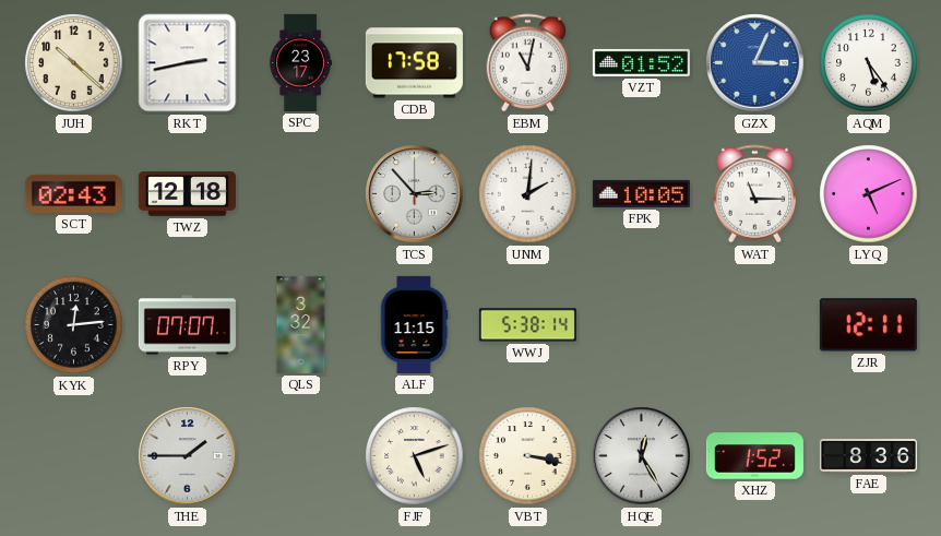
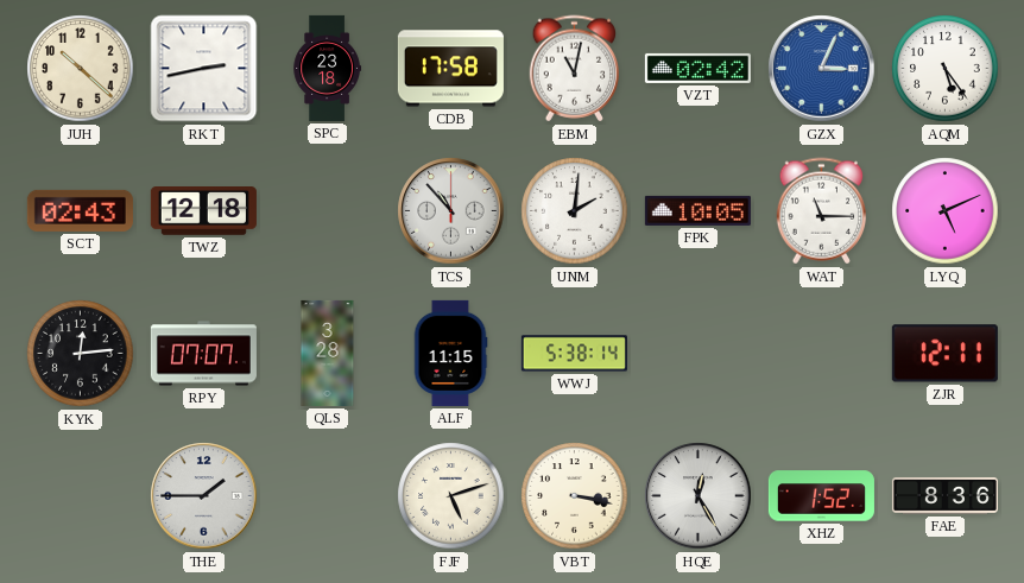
SPC: 23:17 -> 23:18 (327, 68)
VZT: 01:52 -> 02:42 (697, 68)
TCS: 2:53 -> 10:53 (451, 211)
QLS: 3:32 -> 3:28 (328, 353)
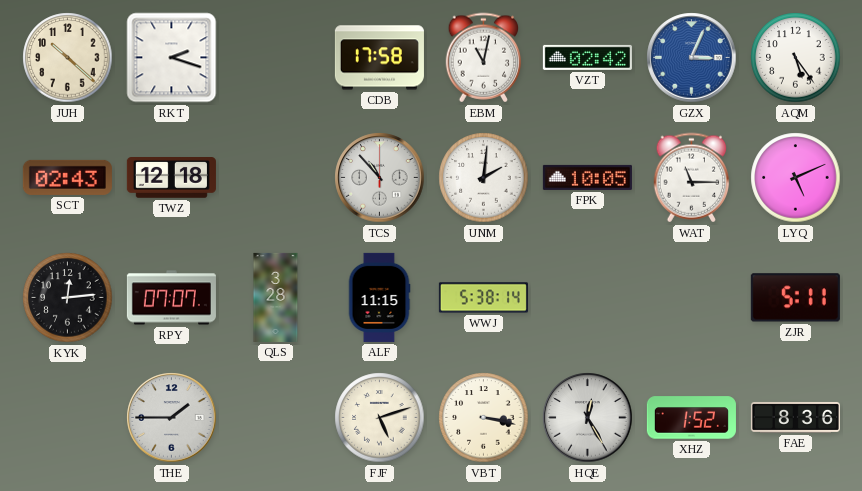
RKT: 2:43 -> 2:18 (172, 58)
SPC: 23:18 -> none (327, 68)
ZJR: 12:11 -> 5:11 (795, 298)
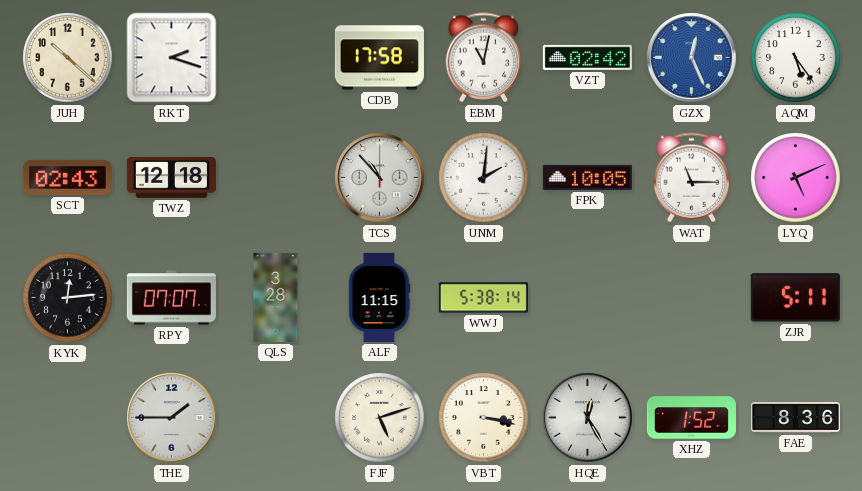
GZX: 3:04 -> 12:26 (692, 58)
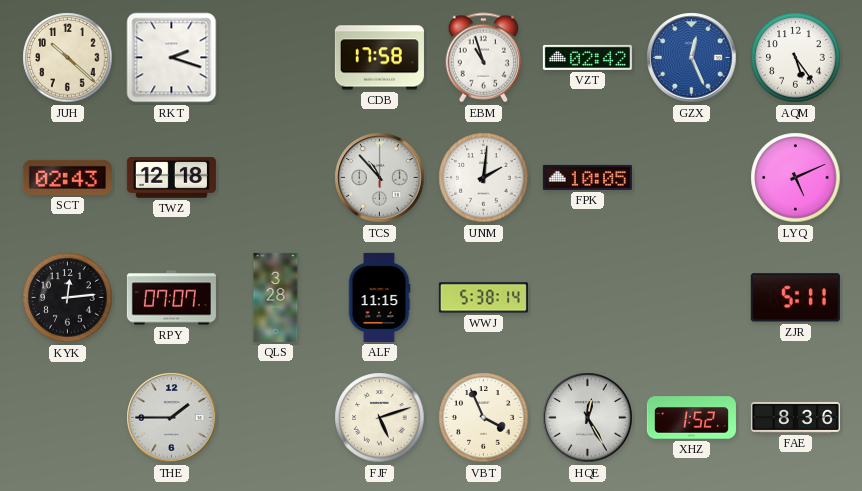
EBM: 11:02 -> 10:57 (484, 58)
WAT: 11:15 -> none (692, 178)
VBT: 3:17 -> 3:56 (484, 418)
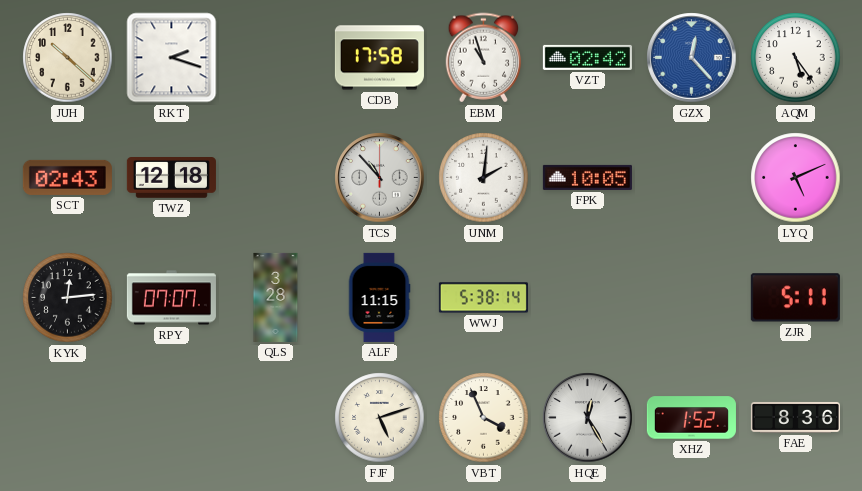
GZX: 12:26 -> 12:23 (692, 58)
THE: 1:45 -> none (172, 418)
